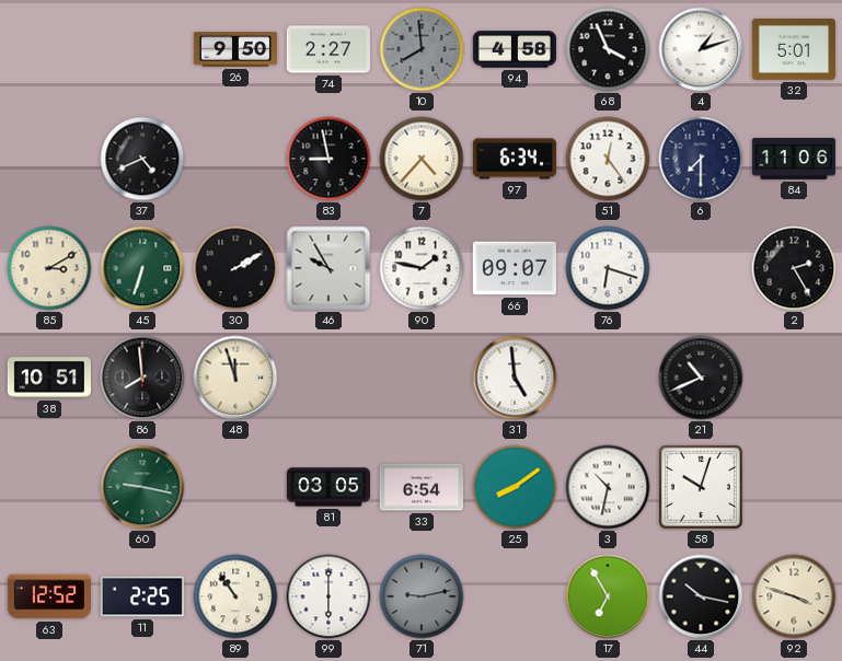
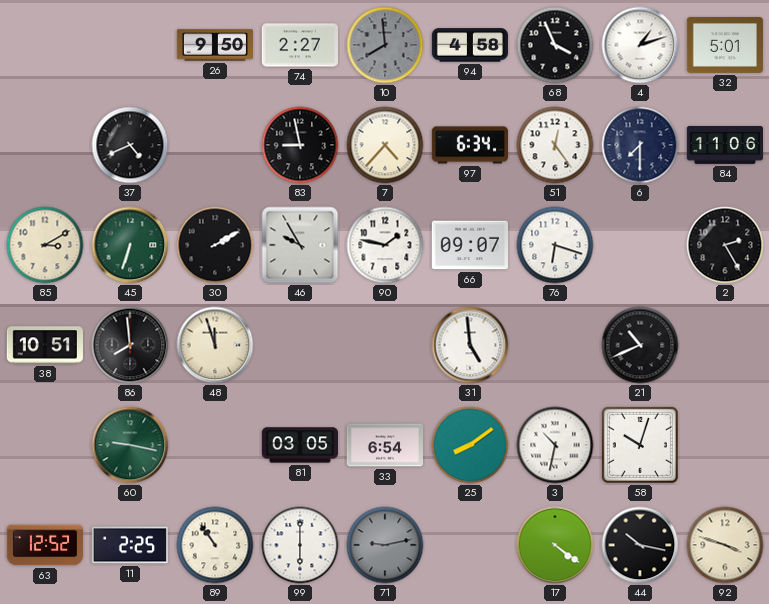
17: 6:55 -> 4:21 (555, 545)
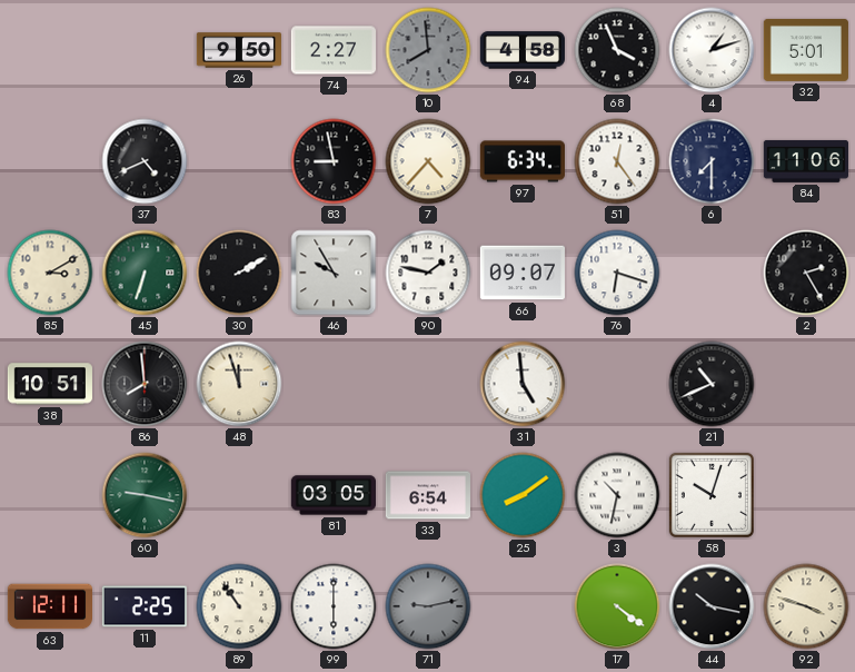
63: 12:52 -> 12:11 (49, 606)
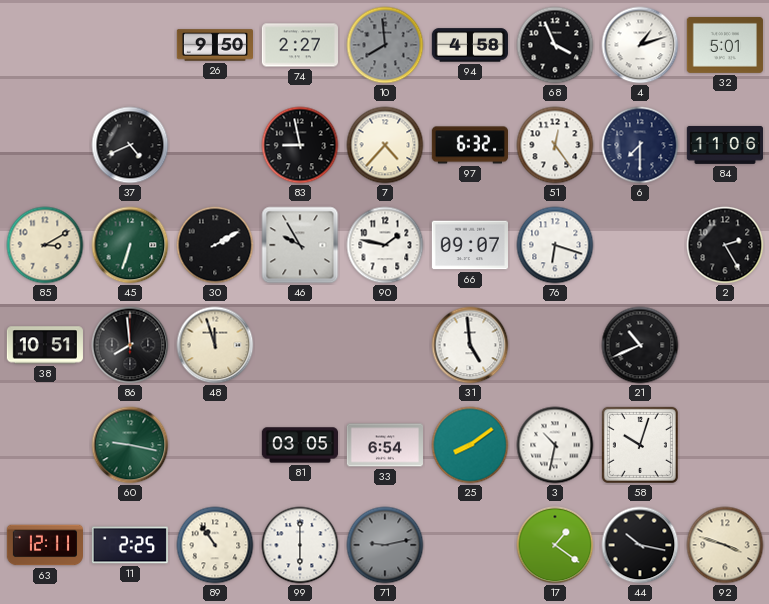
97: 6:34 -> 6:32 (469, 145)
17: 4:21 -> 1:21 (555, 545)
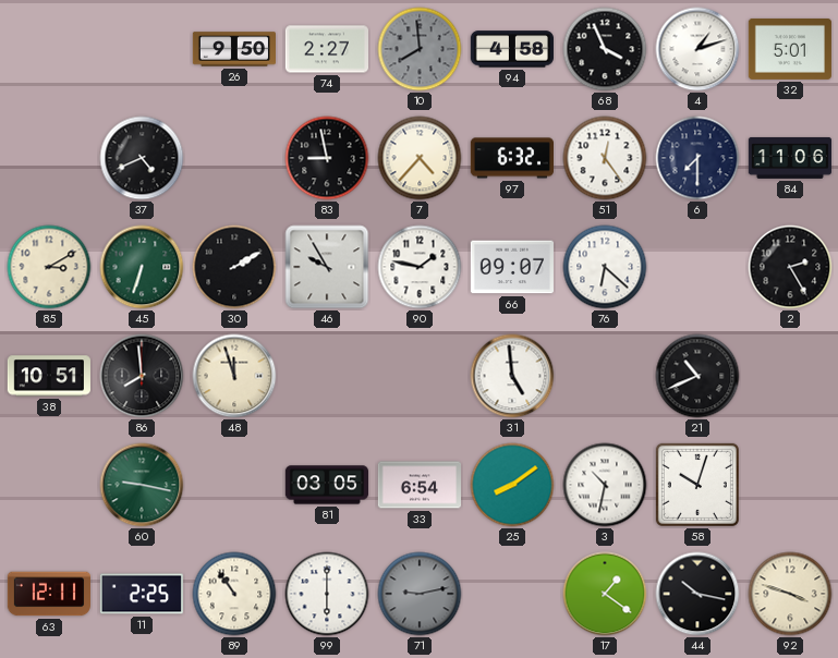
76: 6:18 -> 6:22 (605, 267)
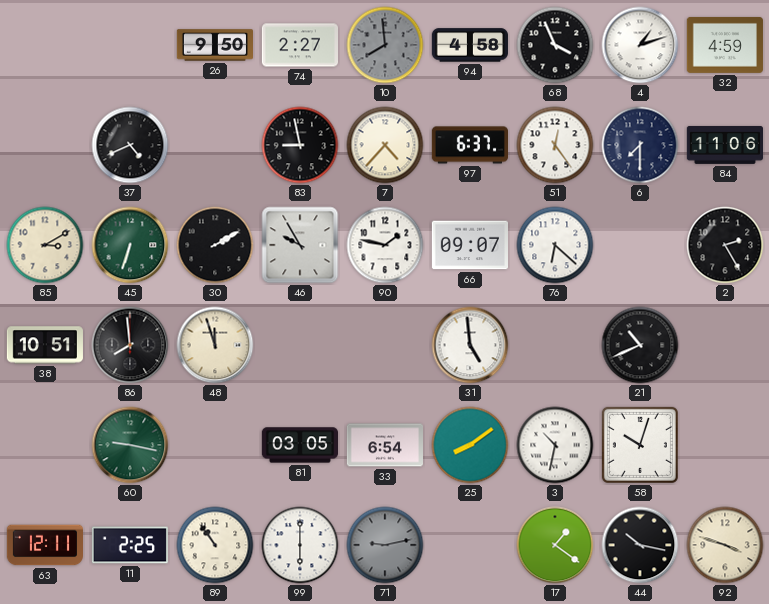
32: 5:01 -> 4:59 (725, 45)
97: 6:32 -> 6:37 (469, 145)
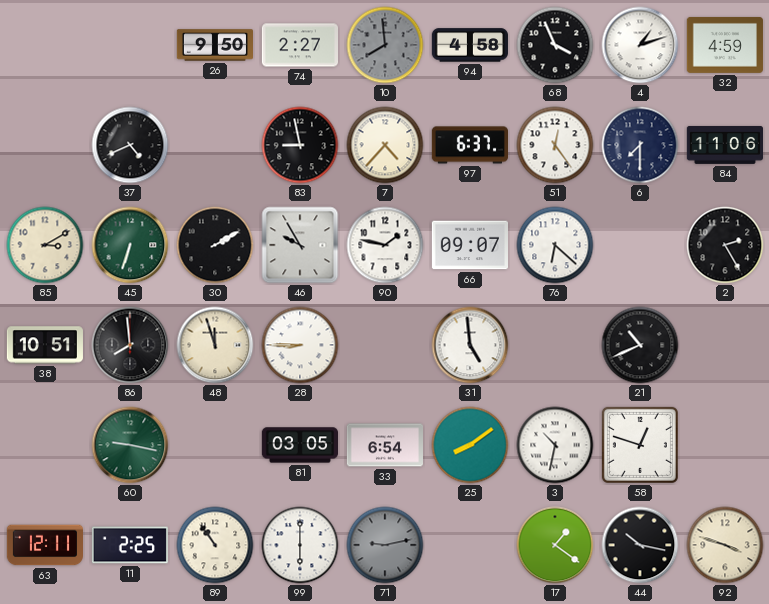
28: none -> 8:45 (300, 345)
58: 10:03 -> 12:48 (640, 445)
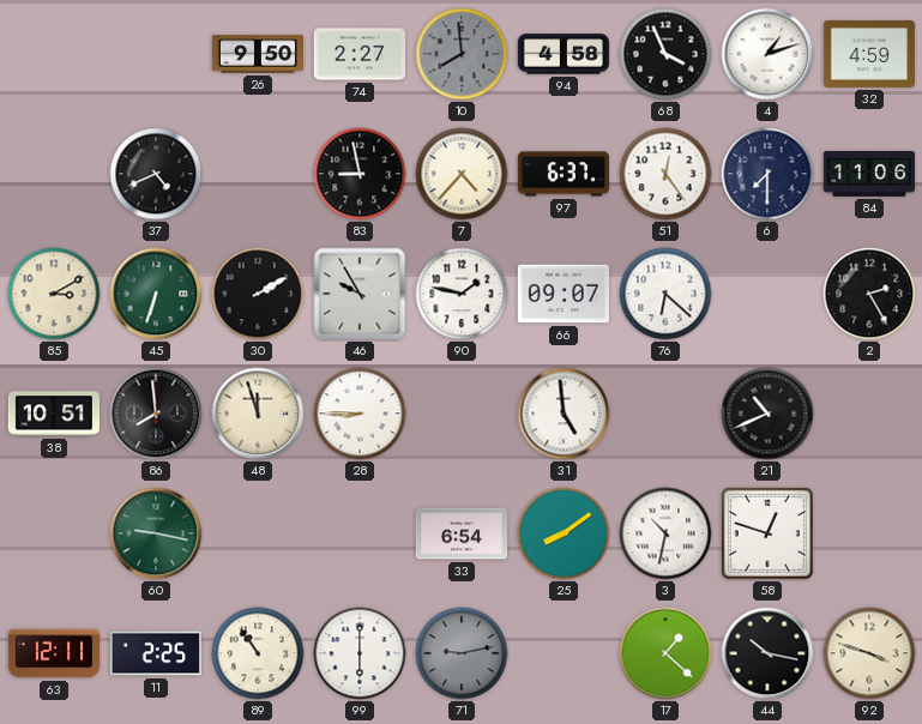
81: 03:05 -> none (299, 445)
17: 1:21 -> 1:22 (665, 653)
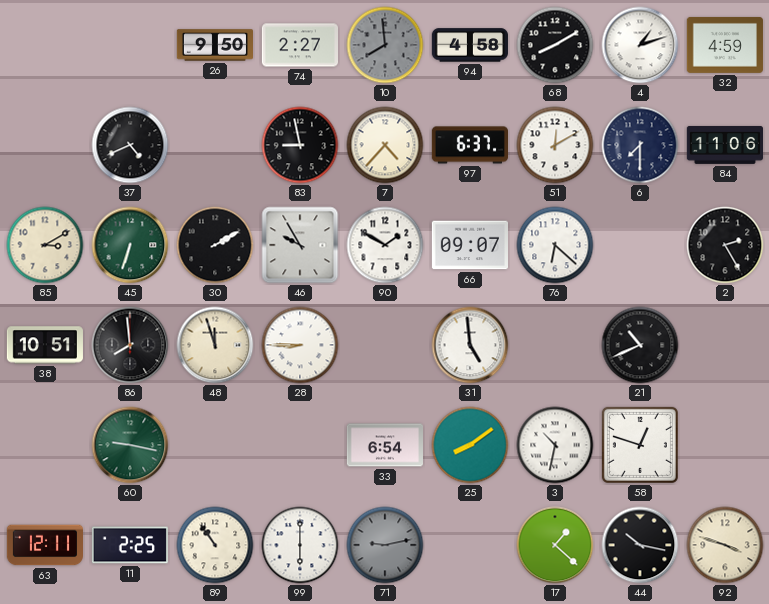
68: 3:56 -> 8:10 (555, 45)
51: 12:24 -> 12:10 (555, 145)
90: 1:47 -> 1:50 (385, 245)
